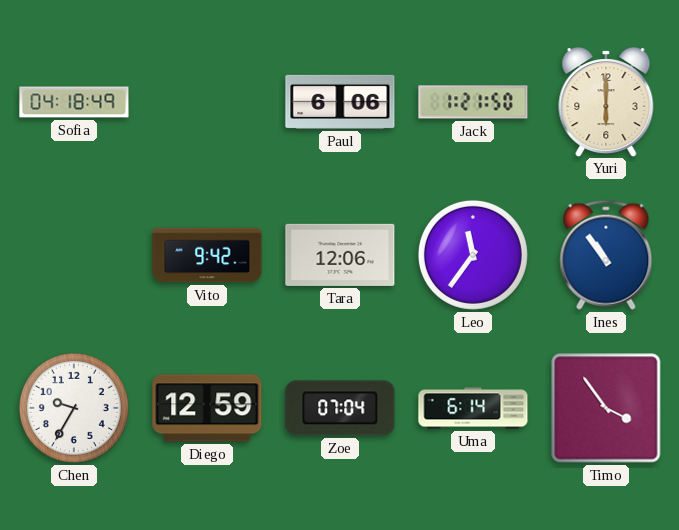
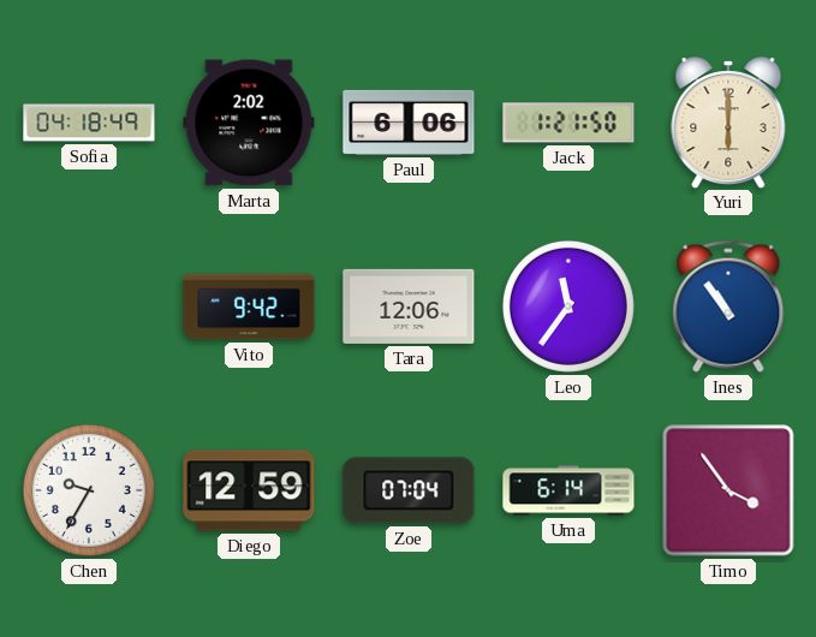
Marta: none -> 2:02 (249, 123)
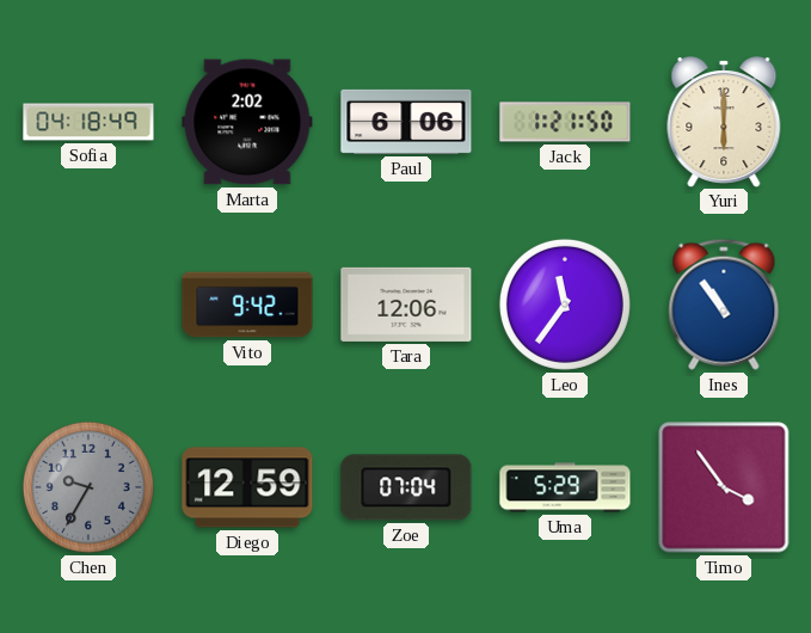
Chen dial: white -> grey (88, 487)
Uma: 6:14 -> 5:29 (565, 487)
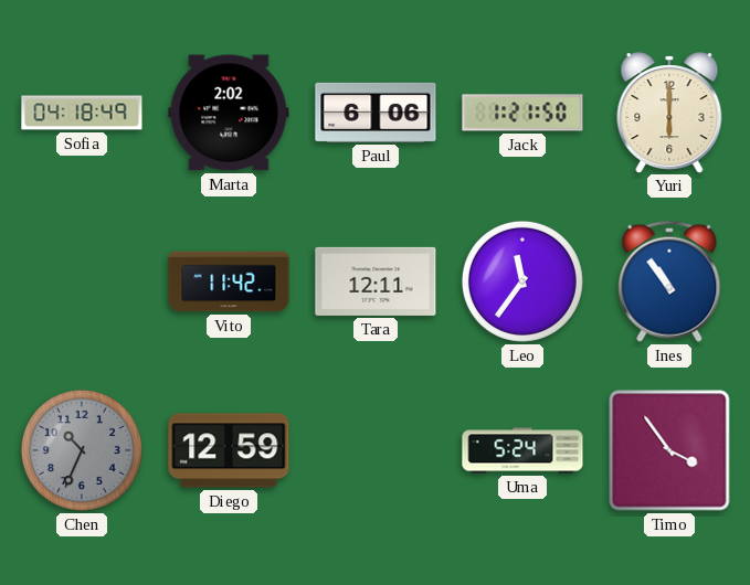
Vito: 9:42 -> 11:42 (229, 281)
Tara: 12:06 -> 12:11 (376, 281)
Chen: 9:35 -> 10:34 (82, 450)
Zoe: 07:04 -> none (406, 487)
Uma: 5:29 -> 5:24 (522, 450)
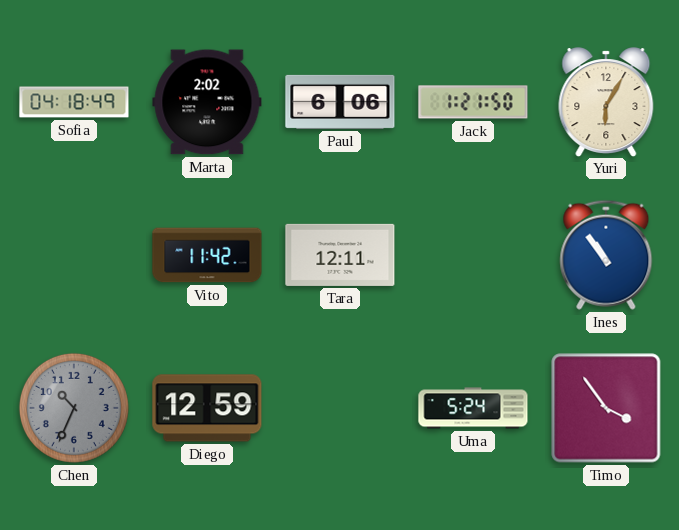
Yuri: 6:00 -> 6:05 (606, 102)
Leo: 11:36 -> none (522, 281)
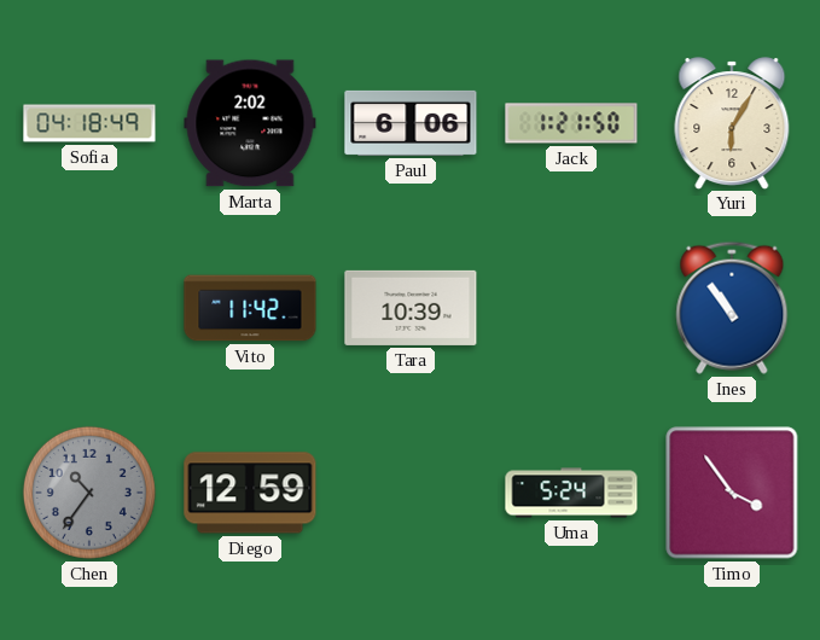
Tara: 12:11 -> 10:39 (411, 308)
Chen: 10:34 -> 10:36 (89, 493)
